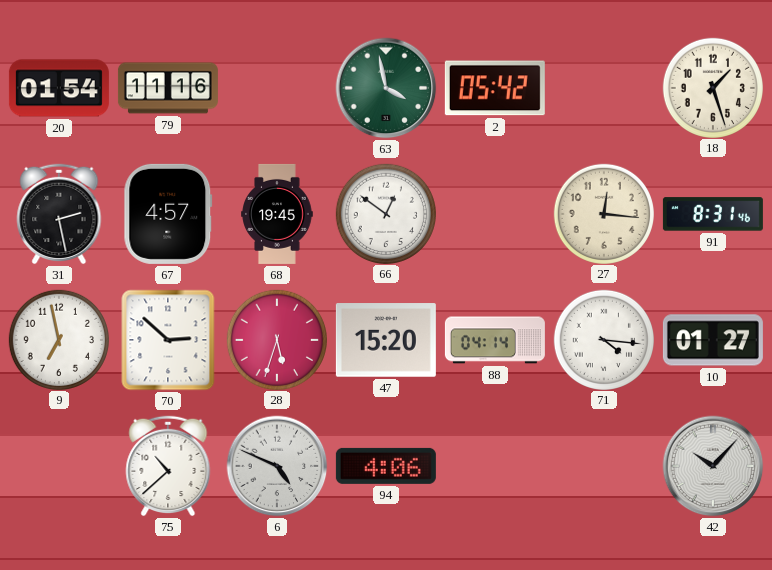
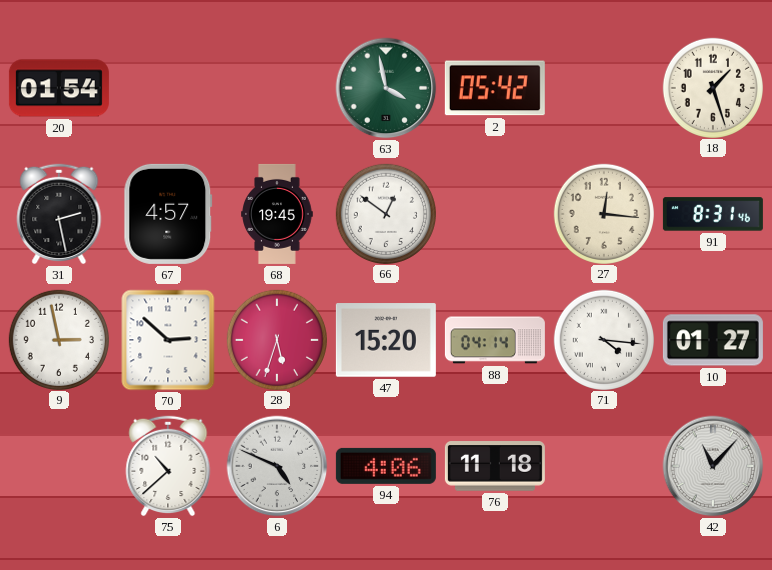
79: 11:16 -> none (168, 88)
9: 6:58 -> 2:58 (58, 339)
76: none -> 11:18 (495, 467)
42: 10:07 -> 11:07 (713, 466)
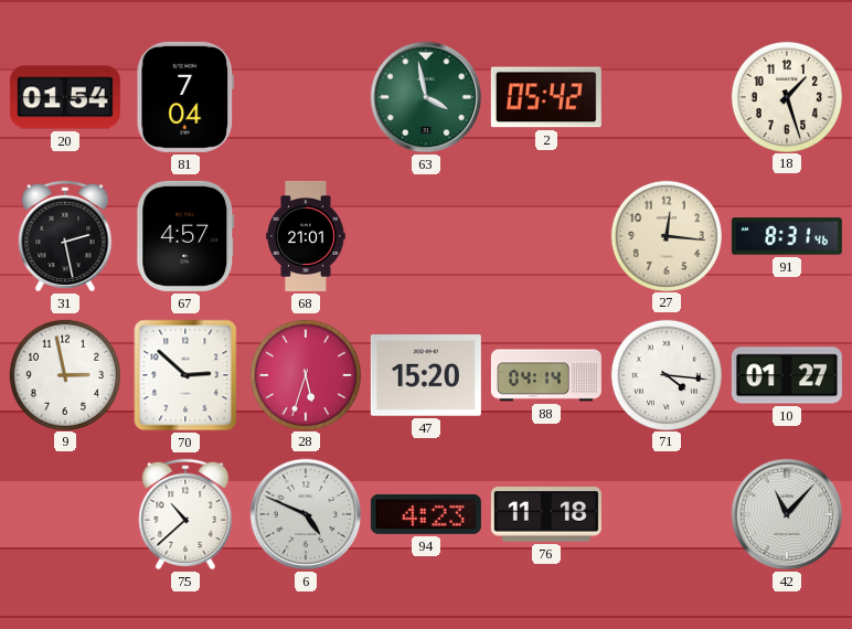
81: none -> 7:04 (184, 97)
68: 19:45 -> 21:01 (306, 236)
66: 12:51 -> none (385, 213)
94: 4:06 -> 4:23 (426, 514)
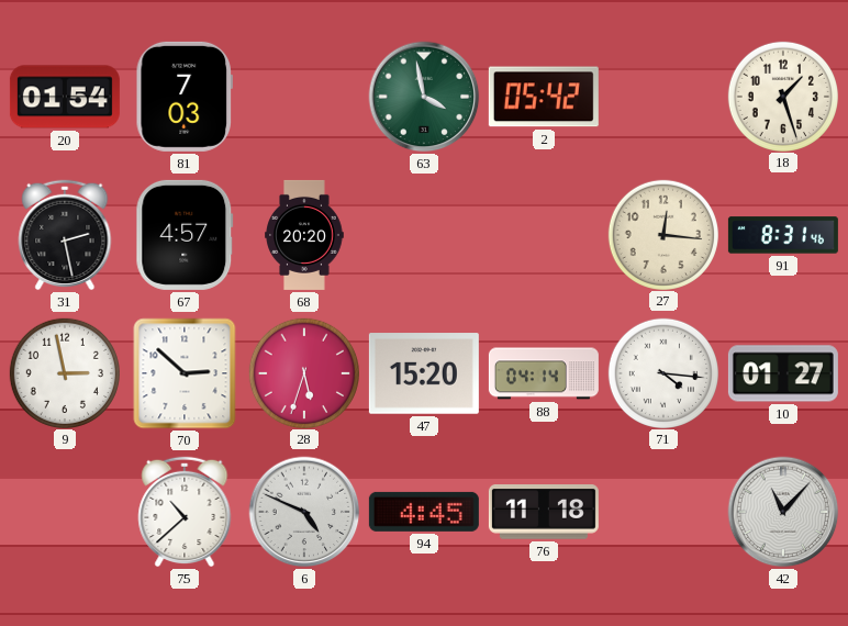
81: 7:04 -> 7:03 (183, 97)
68: 21:01 -> 20:20 (304, 235)
94: 4:23 -> 4:45 (424, 512)
